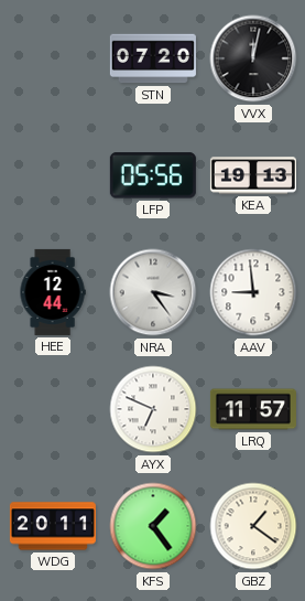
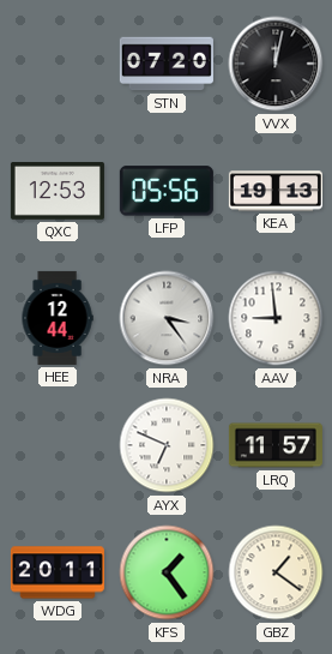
QXC: none -> 12:53 (58, 192)
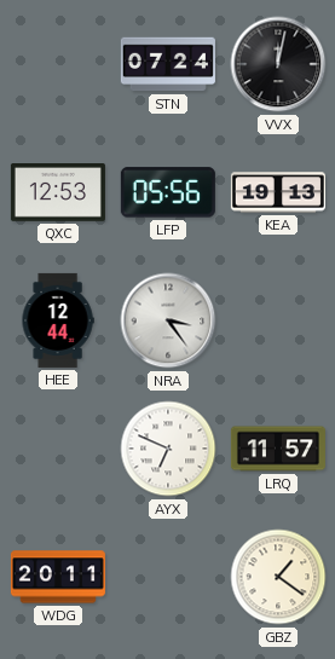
STN: 07:20 -> 07:24 (168, 64)
AAV: 8:59 -> none (276, 318)
KFS: 1:24 -> none (167, 572)
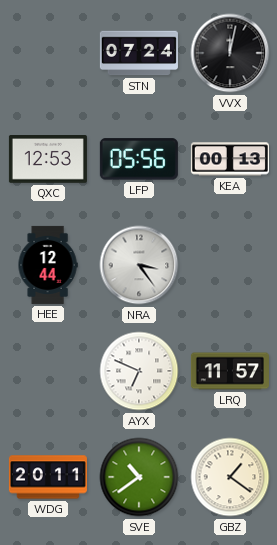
KEA: 19:13 -> 00:13 (230, 159)
SVE: none -> 10:39 (139, 477)
